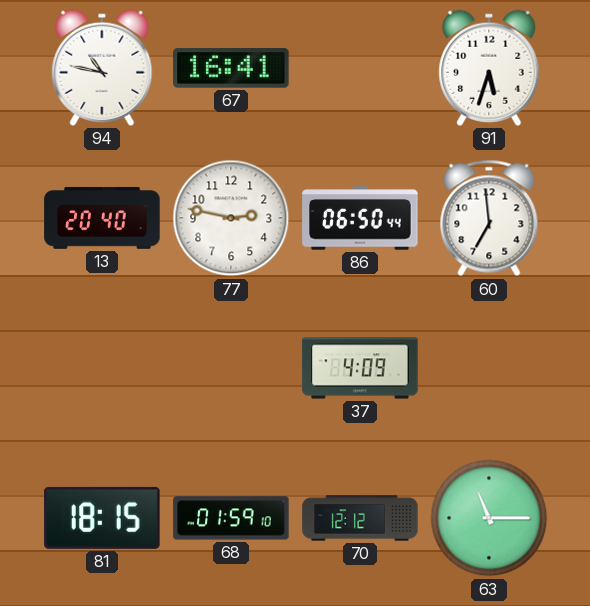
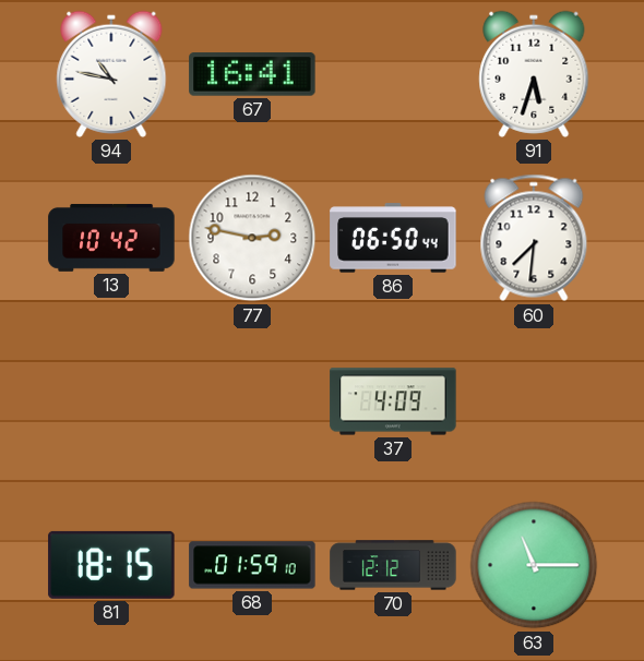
13: 20:40 -> 10:42 (111, 238)
60: 6:59 -> 7:31 (534, 238)
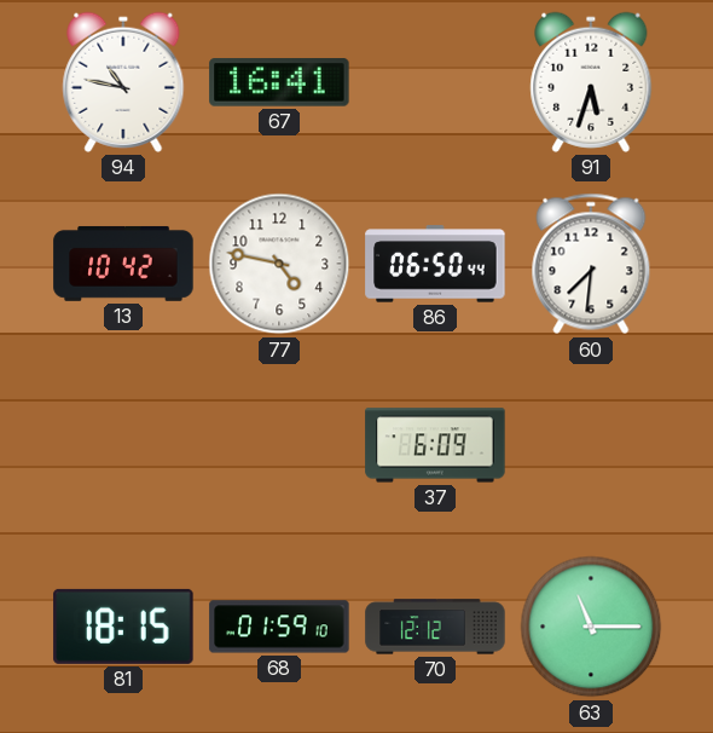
77: 2:47 -> 4:47 (279, 264)
37: 4:09 -> 6:09 (435, 445)
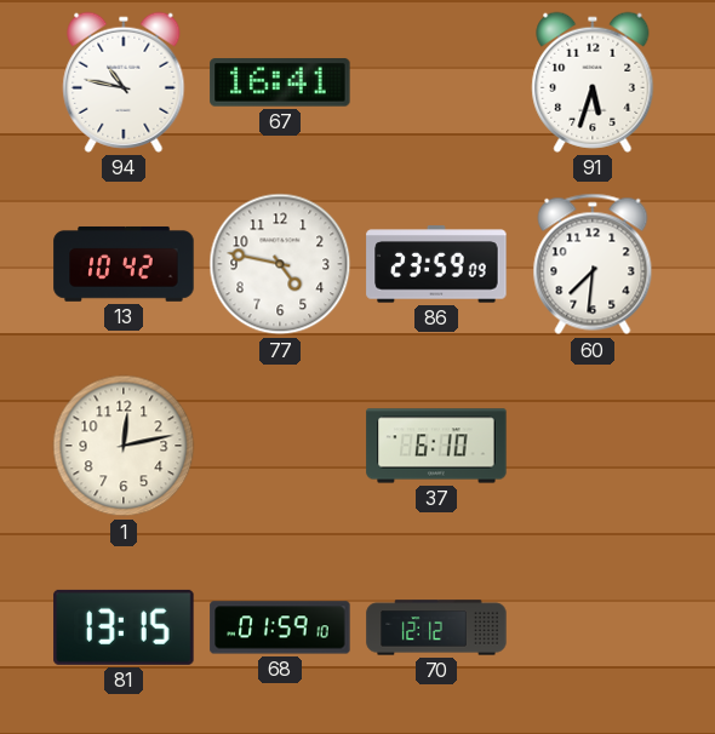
86: 06:50 -> 23:59 (436, 264)
1: none -> 12:13 (124, 446)
37: 6:09 -> 6:10 (436, 446)
81: 18:15 -> 13:15 (124, 627)
63: 11:15 -> none (591, 627)
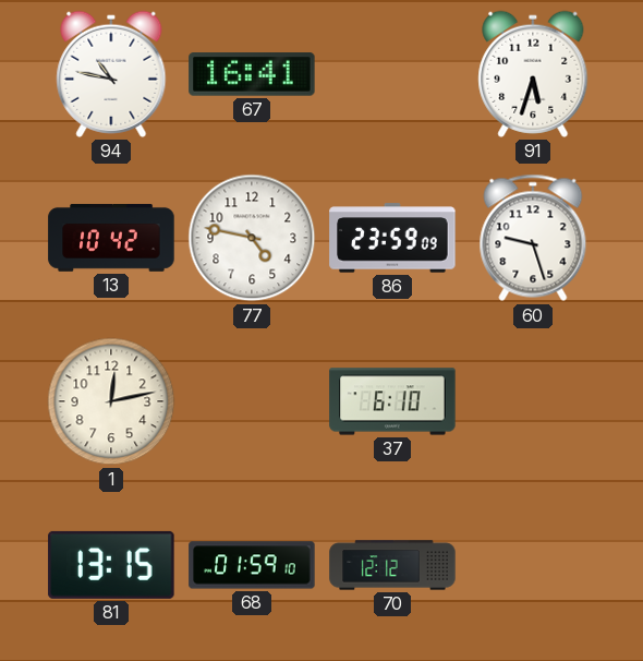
60: 7:31 -> 9:27 (533, 238)
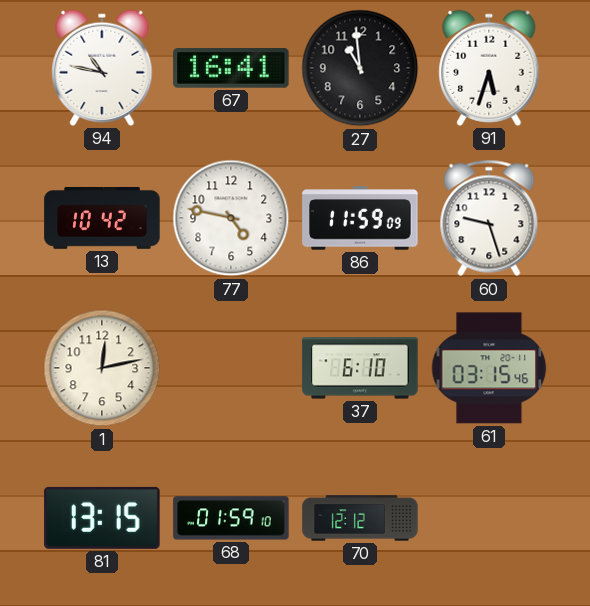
27: none -> 10:59 (360, 68)
86: 23:59 -> 11:59 (360, 218)
61: none -> 03:15 (489, 368)
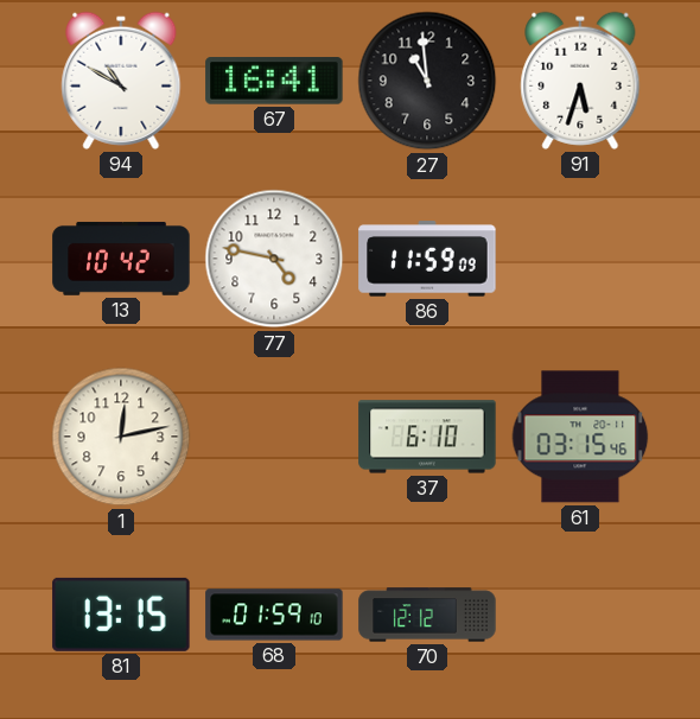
94: 10:47 -> 10:50 (121, 81)
60: 9:27 -> none (489, 218)
